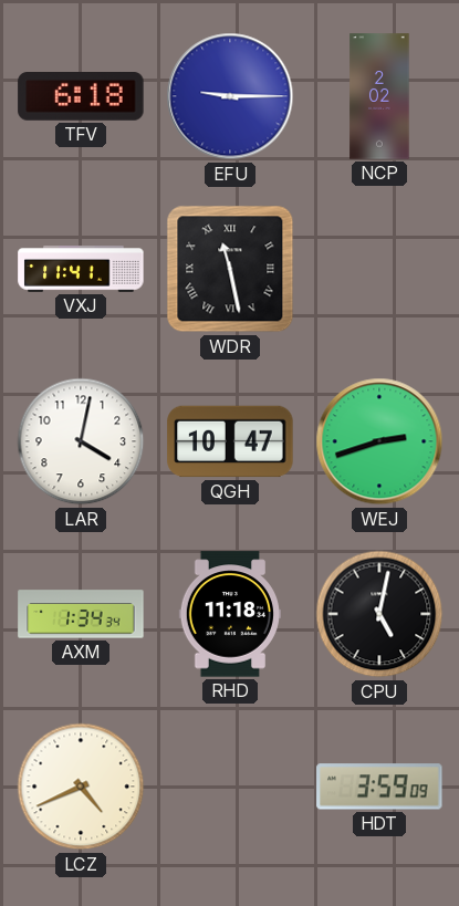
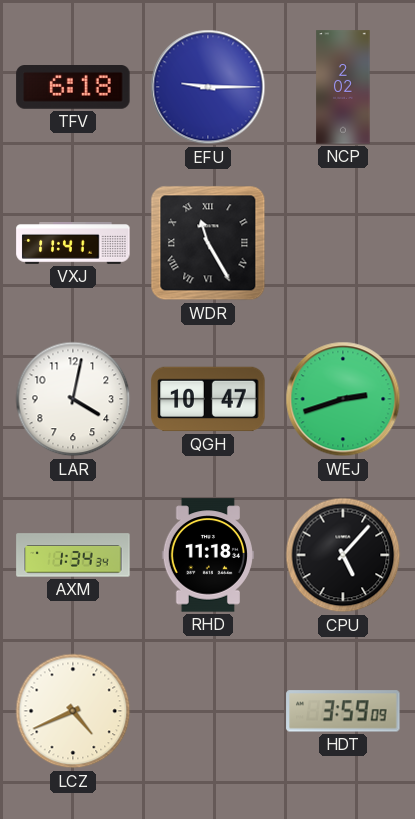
WDR: 11:28 -> 11:25 (208, 243)
CPU: 5:02 -> 5:07 (343, 555)
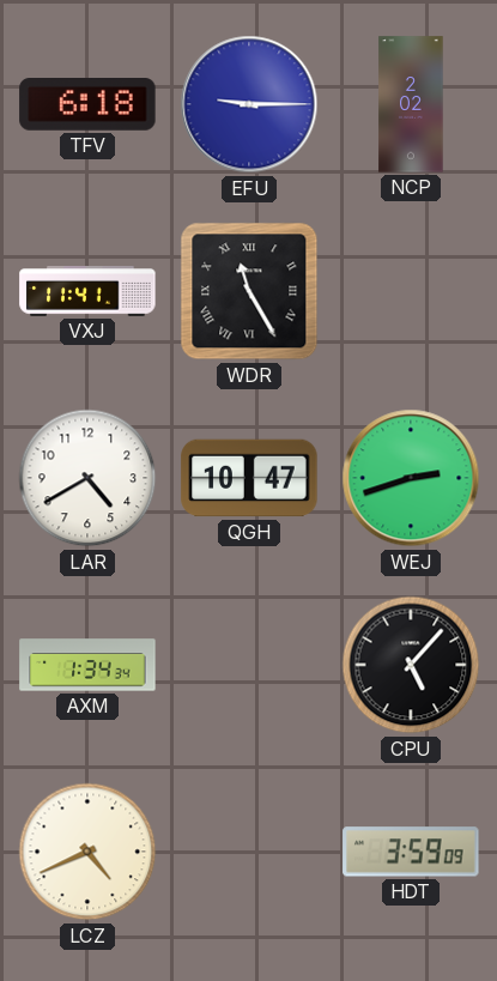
LAR: 4:02 -> 4:40 (87, 478)
RHD: 11:18 -> none (207, 555)
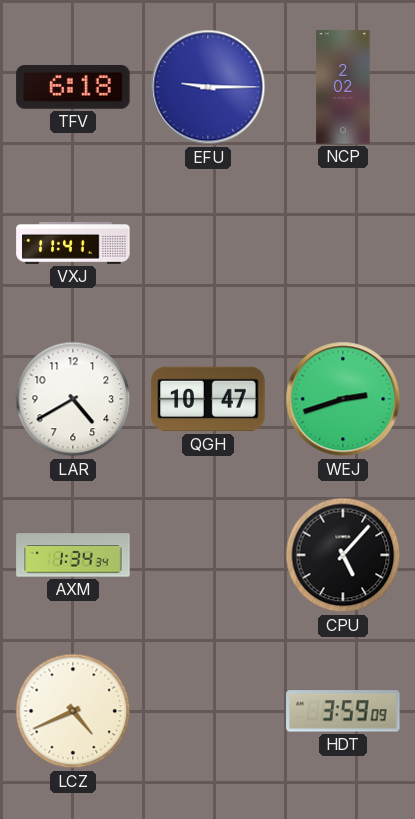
WDR: 11:25 -> none (249, 291)
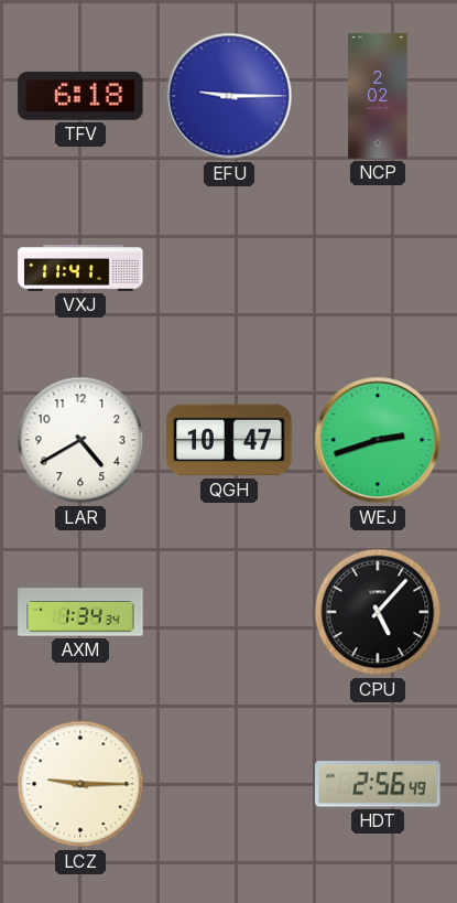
LCZ: 4:41 -> 9:15 (80, 784)
HDT: 3:59 -> 2:56 (378, 784)
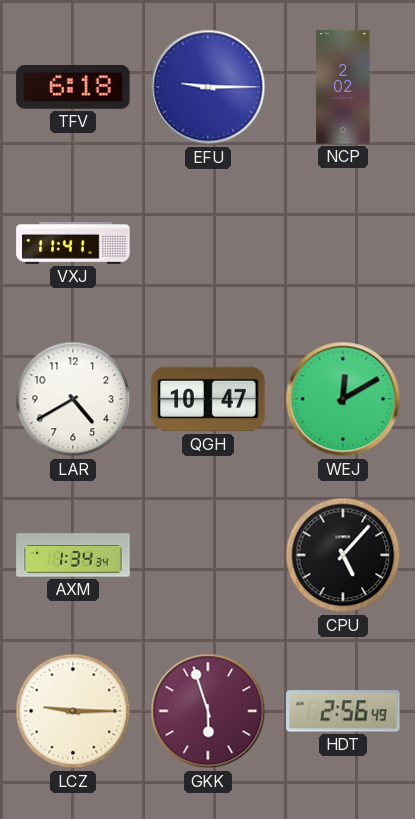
WEJ: 2:42 -> 12:10 (343, 399)
GKK: none -> 5:57 (208, 711)
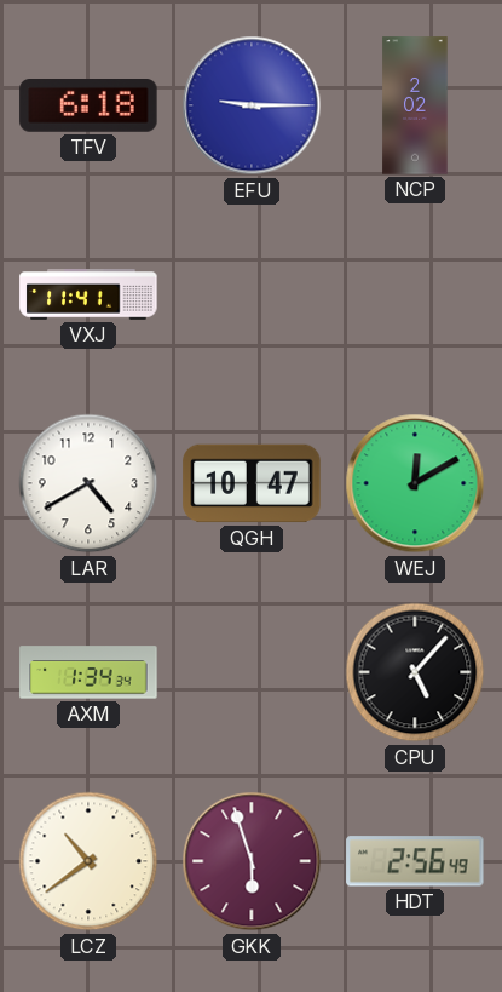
LCZ: 9:15 -> 10:39 (88, 861)
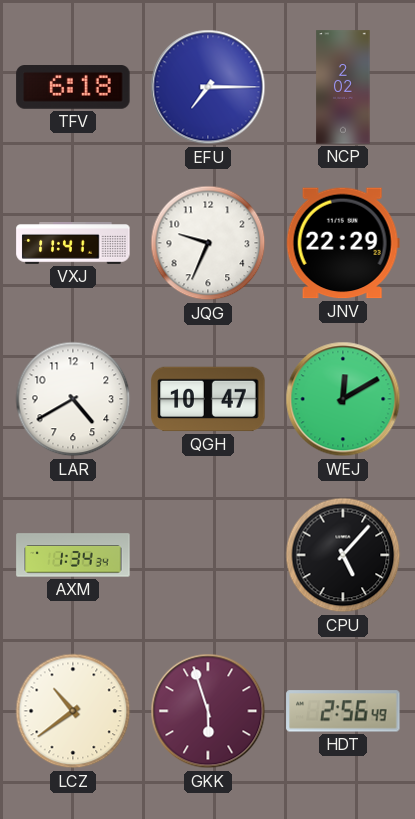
EFU: 9:15 -> 7:15 (208, 87)
JQG: none -> 9:34 (208, 243)
JNV: none -> 22:29 (343, 243)
